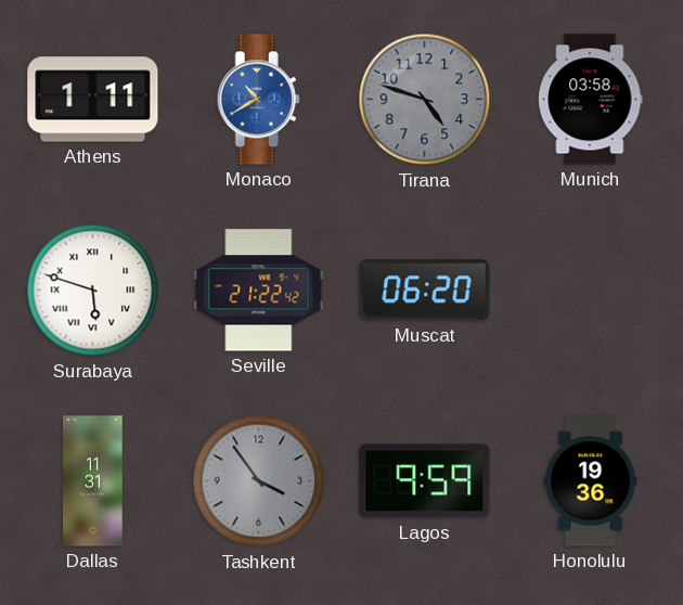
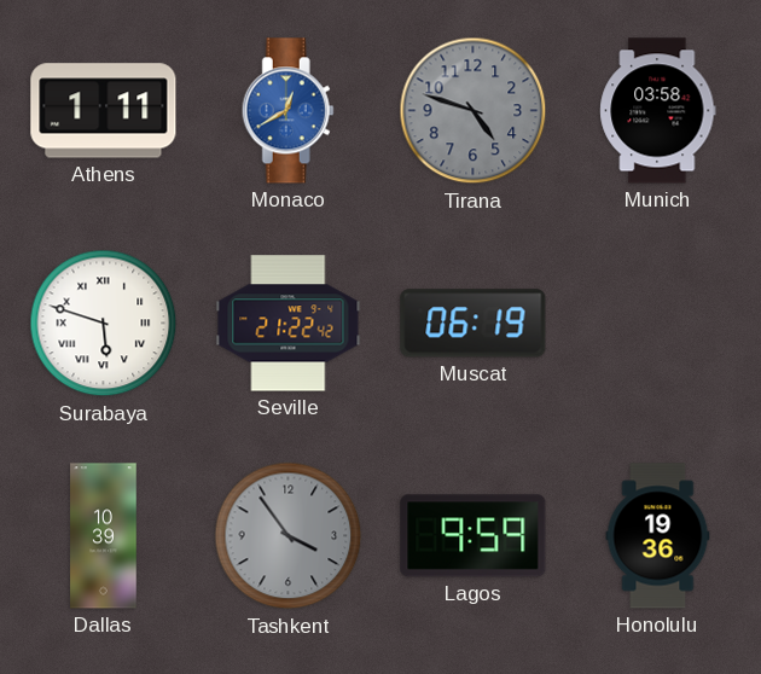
Monaco: 10:40 -> 12:40 (287, 111)
Muscat: 06:20 -> 06:19 (474, 324)
Dallas: 11:31 -> 10:39 (104, 536)
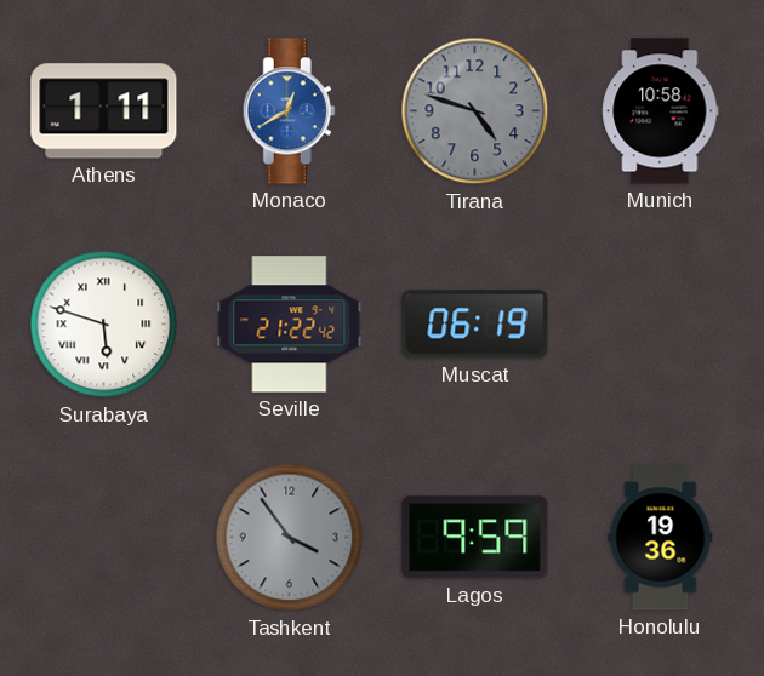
Munich: 03:58 -> 10:58 (661, 111)
Dallas: 10:39 -> none (104, 536)
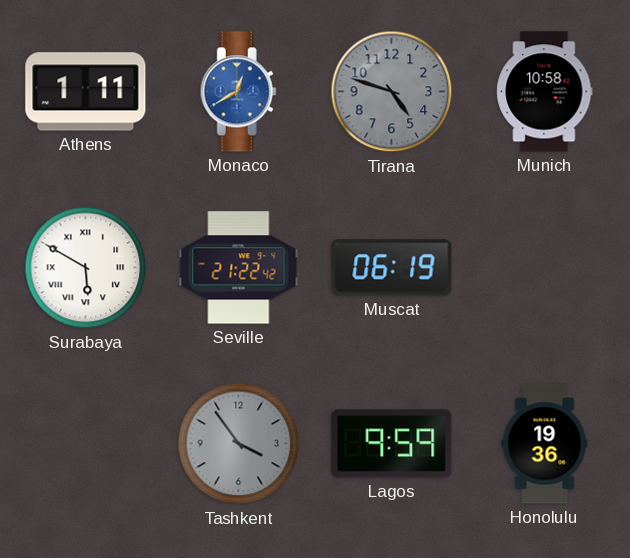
Surabaya: 5:48 -> 5:50 (86, 268)
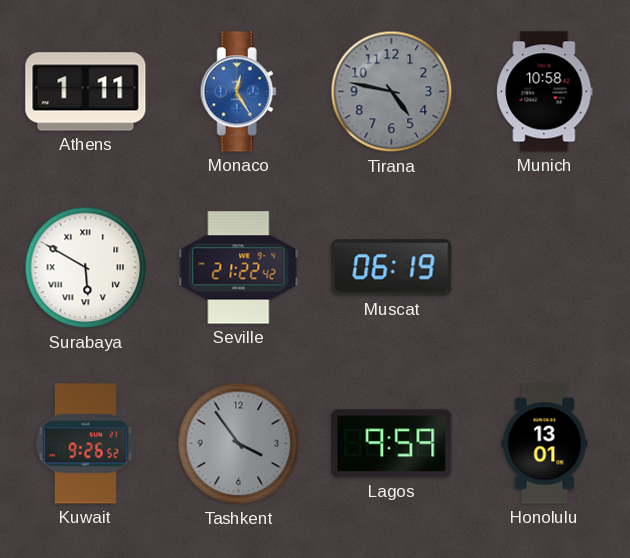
Monaco: 12:40 -> 12:25 (238, 92)
Tirana: 4:48 -> 4:47 (392, 92)
Kuwait: none -> 9:26 (86, 444)
Honolulu: 19:36 -> 13:01 (545, 444)
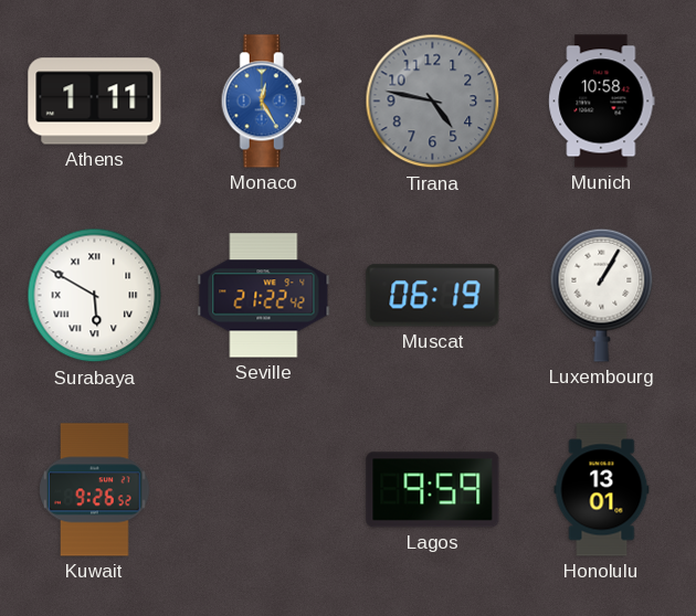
Luxembourg: none -> 1:05 (602, 295)
Tashkent: 3:54 -> none (239, 444)
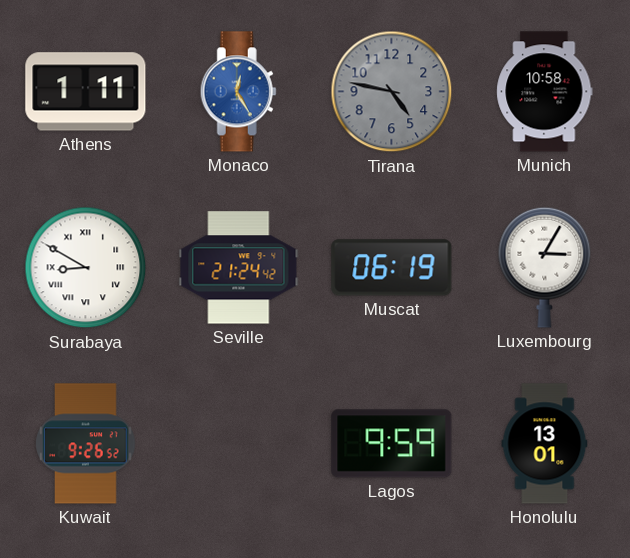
Surabaya: 5:50 -> 8:50 (86, 268)
Seville: 21:22 -> 21:24 (239, 268)
Luxembourg: 1:05 -> 3:05 (545, 267)
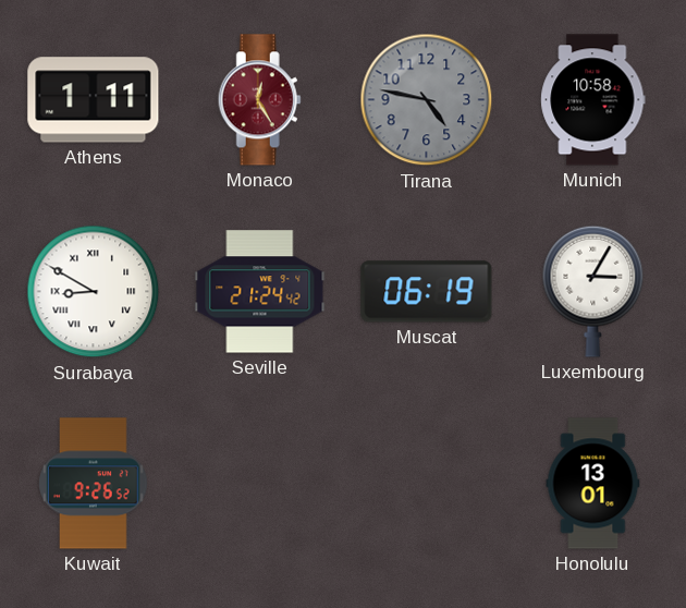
Monaco dial: blue -> burgundy (259, 100)
Lagos: 9:59 -> none (392, 444)
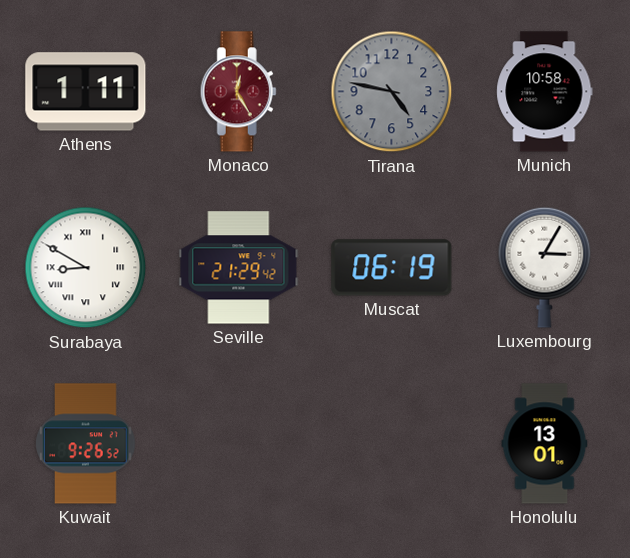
Seville: 21:24 -> 21:29 (239, 268)
